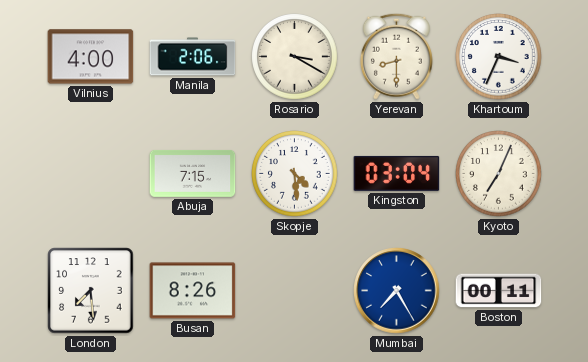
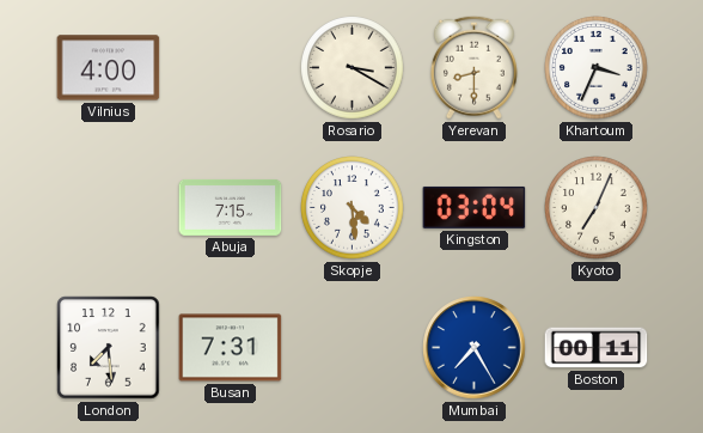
Manila: 2:06 -> none (193, 57)
Busan: 8:26 -> 7:31 (231, 348)
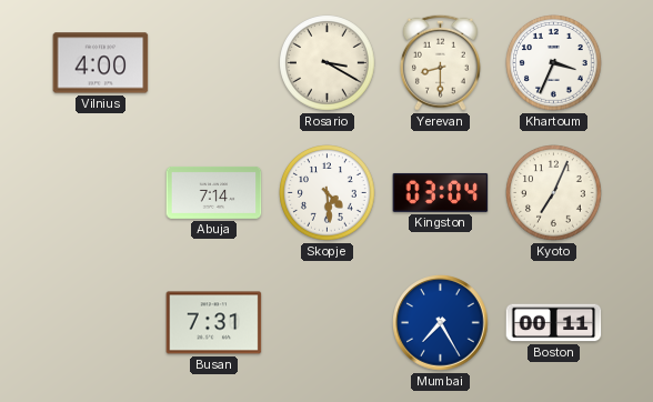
Abuja: 7:15 -> 7:14 (214, 192)
London: 7:29 -> none (109, 348)
